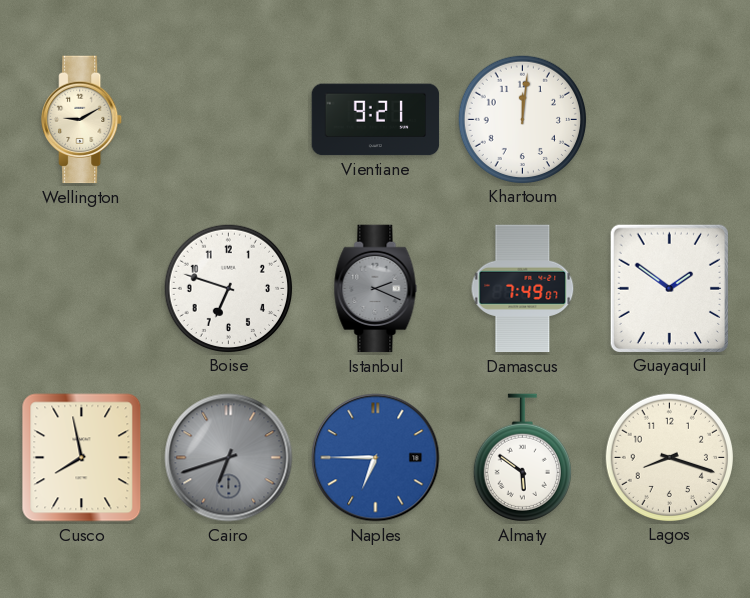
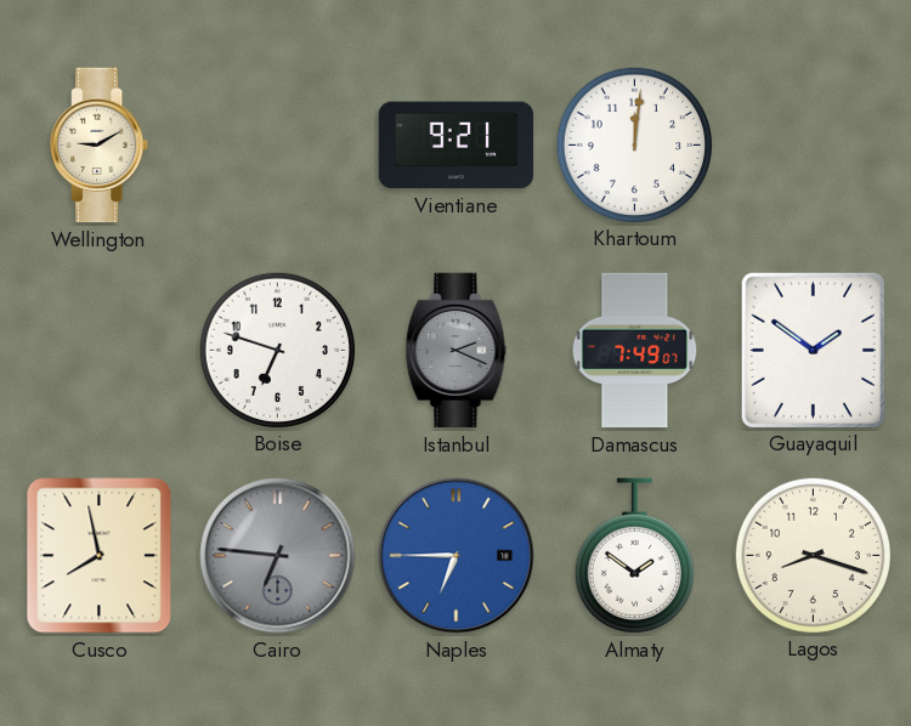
Cairo: 6:42 -> 6:46 (278, 556)
Almaty: 5:51 -> 1:51 (634, 556)
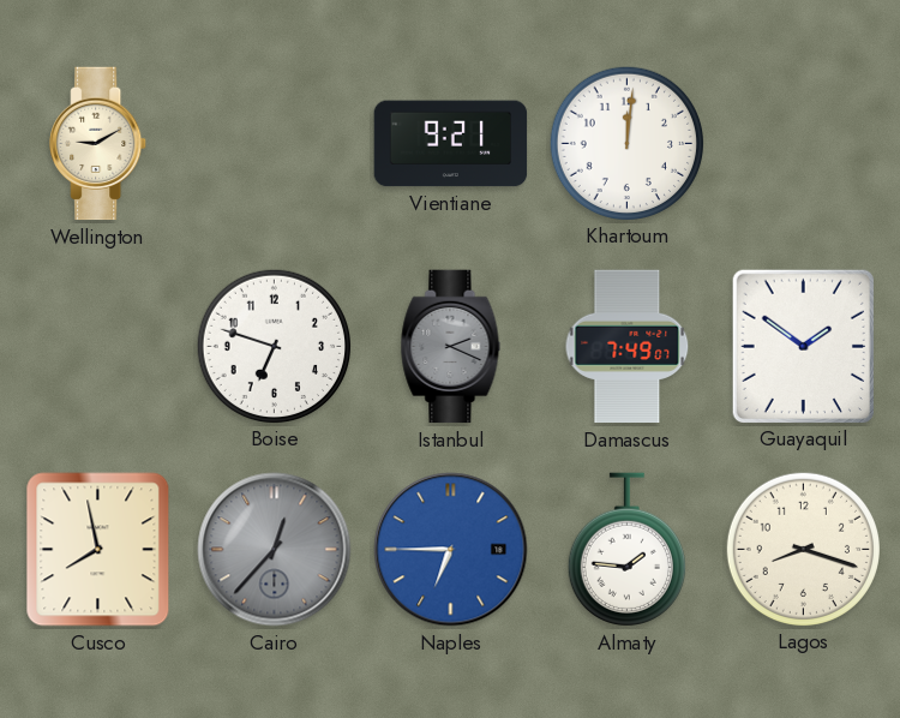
Cairo: 6:46 -> 12:37 (275, 550)
Almaty: 1:51 -> 1:46 (626, 550)
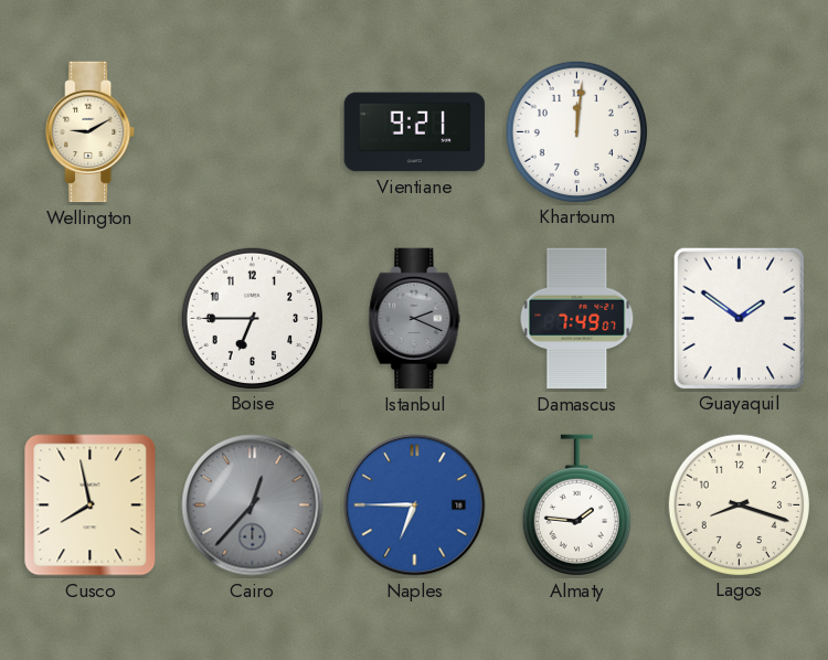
Boise: 6:48 -> 6:45 (252, 318)
